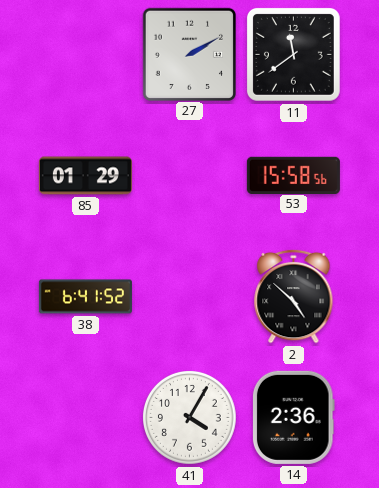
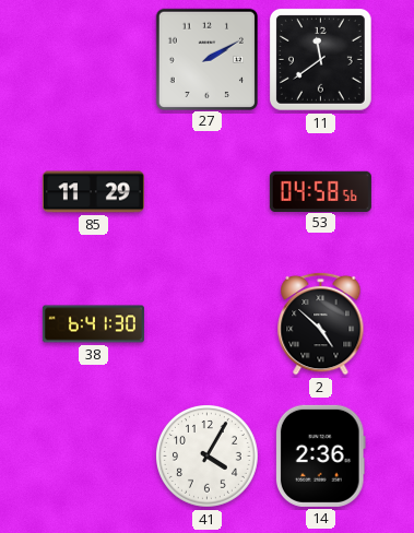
85: 01:29 -> 11:29 (93, 192)
53: 15:58 -> 04:58 (320, 191)
38: 6:41:52 -> 6:41:30 (93, 324)
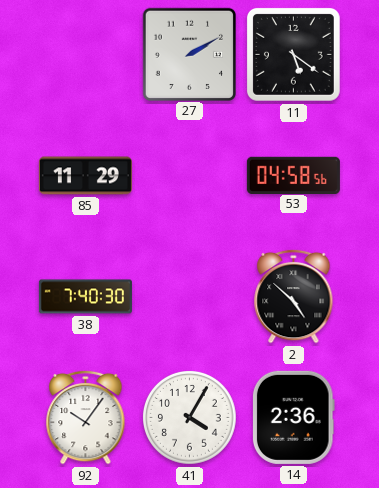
11: 11:39 -> 5:21 (293, 54)
38: 6:41 -> 7:40 (85, 297)
92: none -> 10:06 (86, 417)
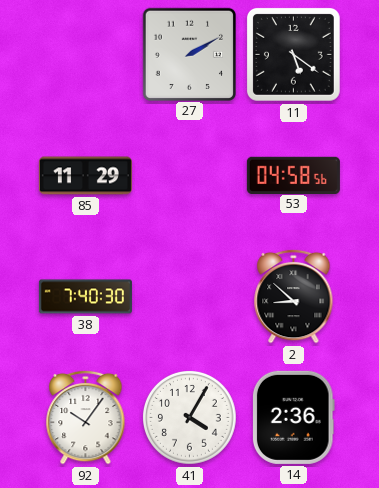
2: 4:52 -> 8:52 (294, 296)
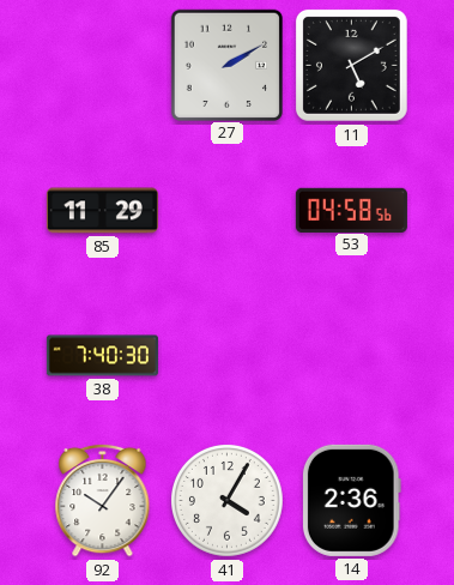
11: 5:21 -> 5:10 (351, 65)
2: 8:52 -> none (294, 296)
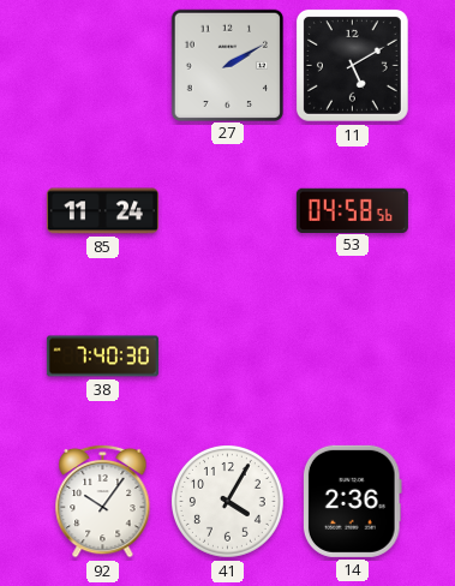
85: 11:29 -> 11:24 (102, 211)
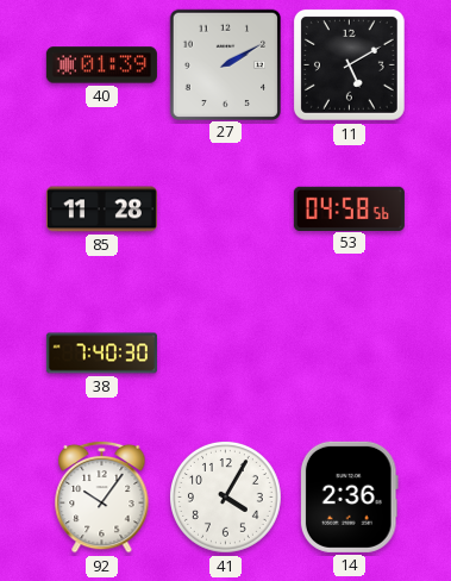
40: none -> 01:39 (101, 65)
85: 11:24 -> 11:28 (101, 210)
